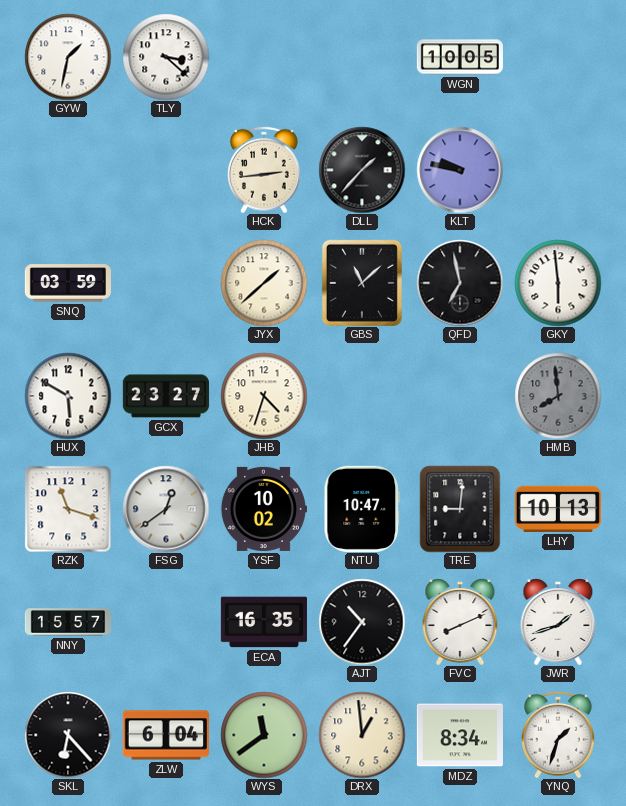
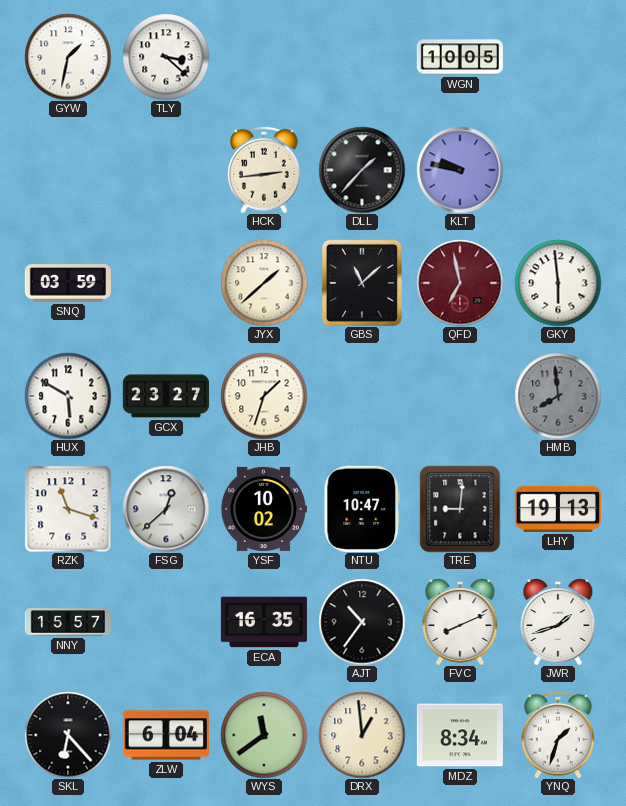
QFD dial: black -> burgundy (460, 283)
JHB: 4:33 -> 1:33 (264, 396)
FSG: 12:39 -> 12:38 (166, 509)
LHY: 10:13 -> 19:13 (558, 509)
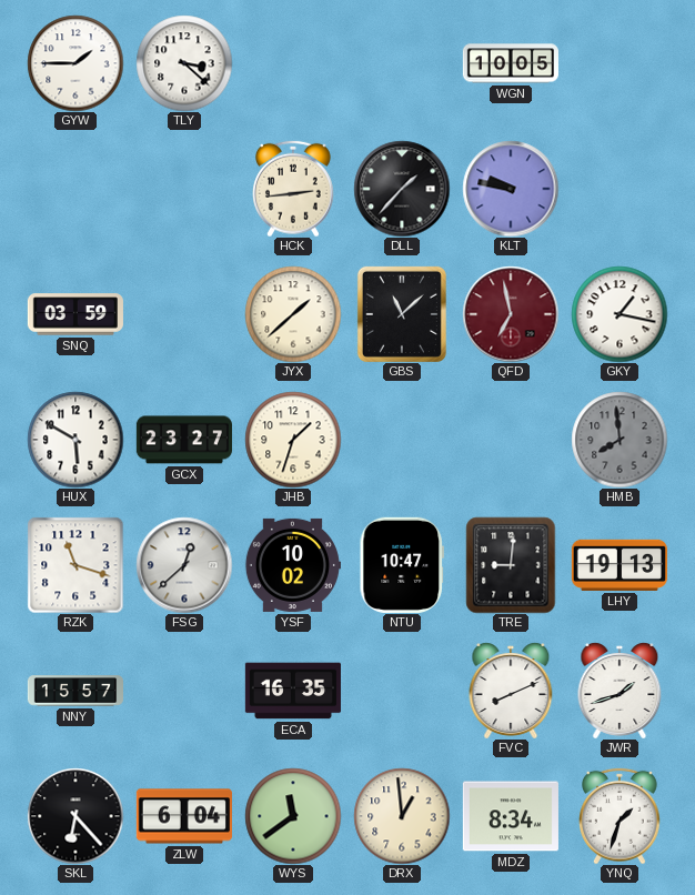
GYW: 1:32 -> 1:45 (75, 63)
GKY: 5:59 -> 1:17 (620, 314)
AJT: 10:36 -> none (362, 622)
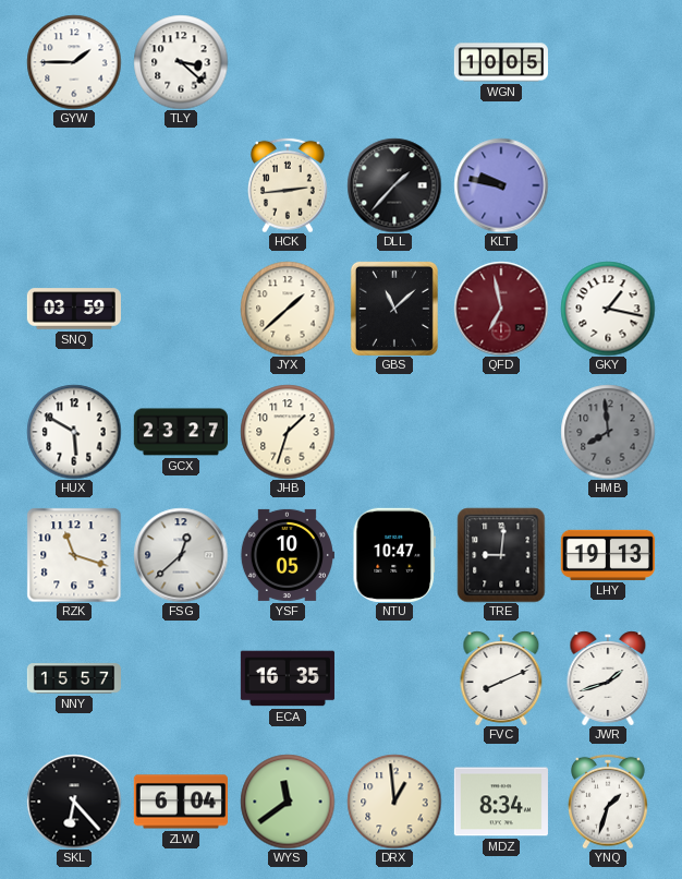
YSF: 10:02 -> 10:05 (288, 555)
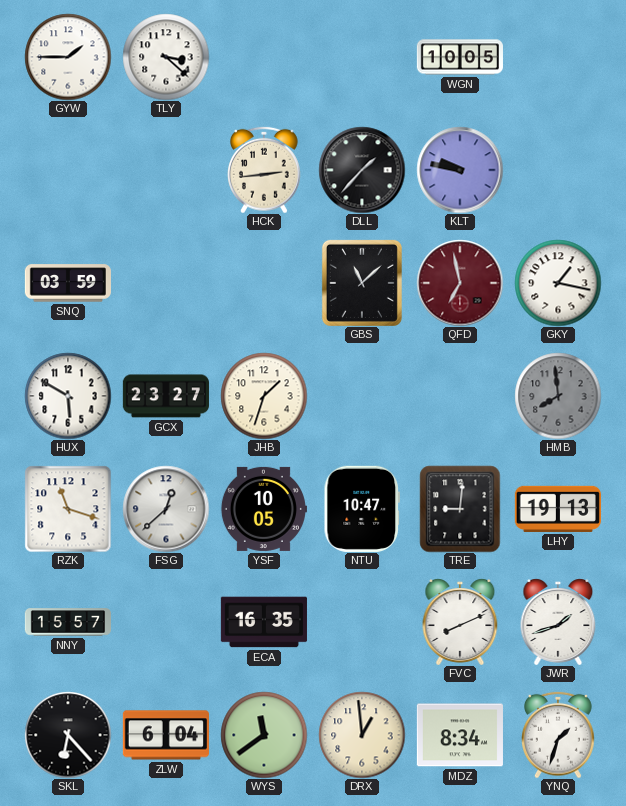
JYX: 1:38 -> none (288, 309)
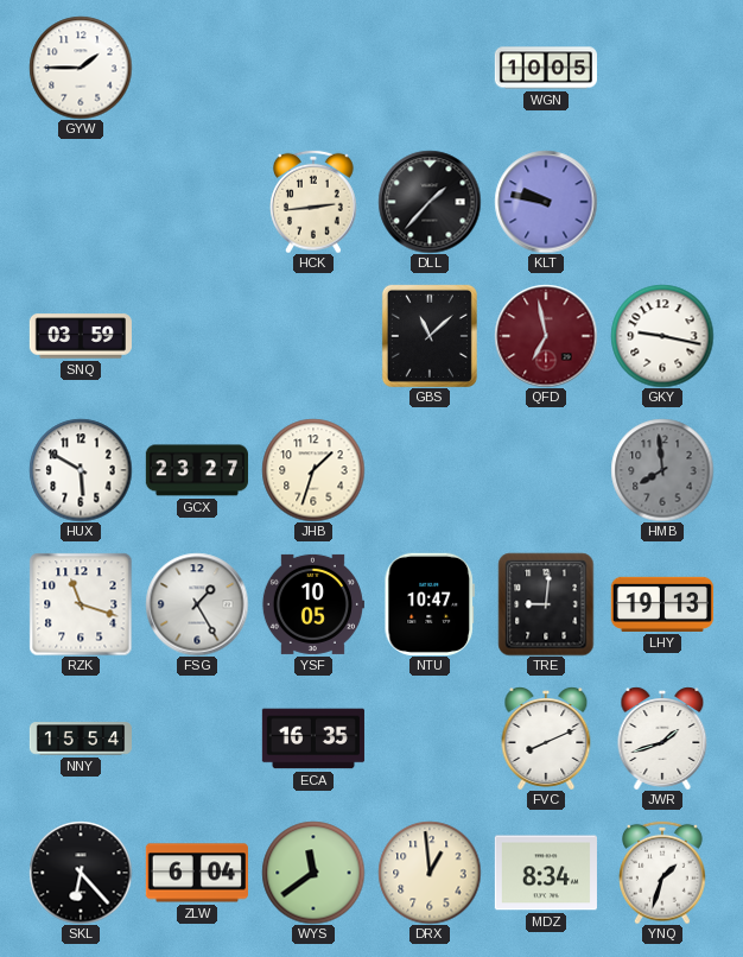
TLY: 3:22 -> none (166, 57)
GKY: 1:17 -> 9:17 (662, 336)
FSG: 12:38 -> 1:25 (197, 604)
NNY: 15:57 -> 15:54 (80, 739)
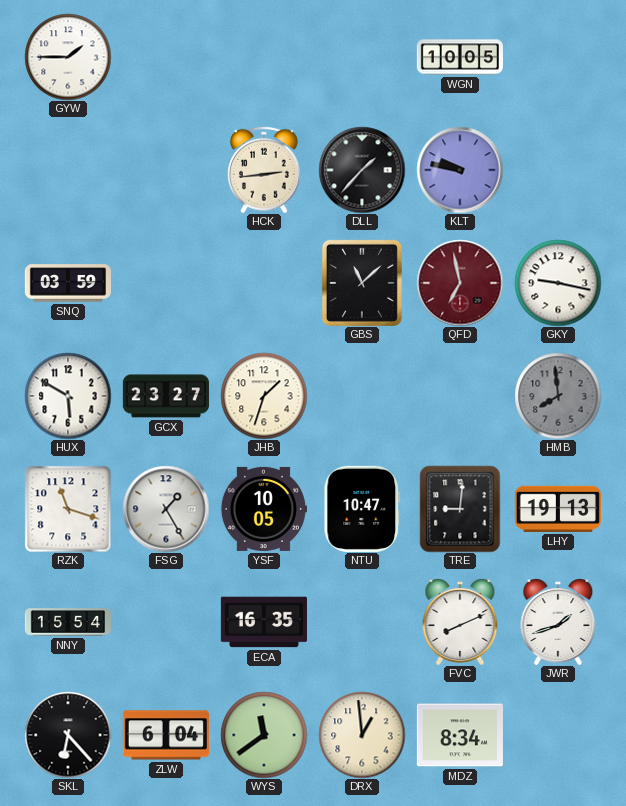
YNQ: 1:33 -> none (663, 873)
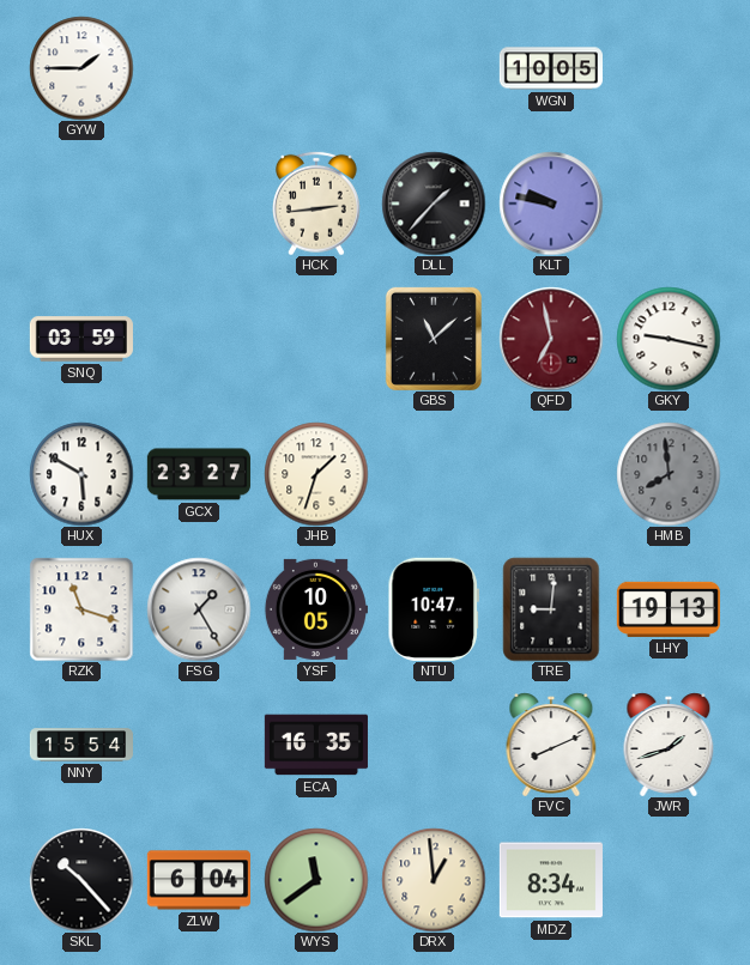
SKL: 6:23 -> 10:23 (81, 880)
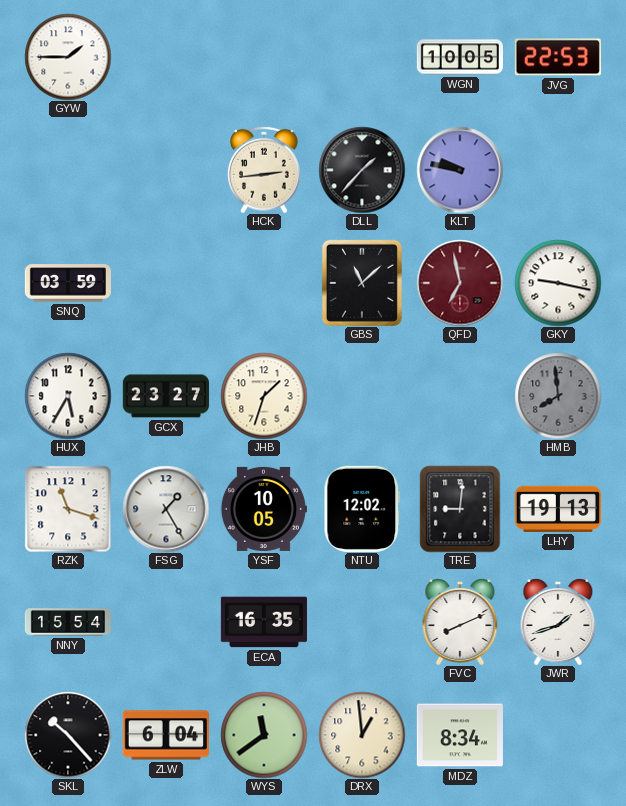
JVG: none -> 22:53 (558, 57)
HUX: 5:50 -> 5:35 (68, 396)
NTU: 10:47 -> 12:02 (361, 509)
